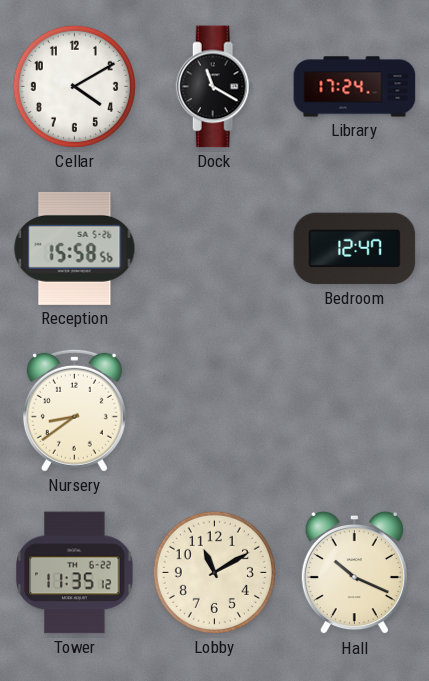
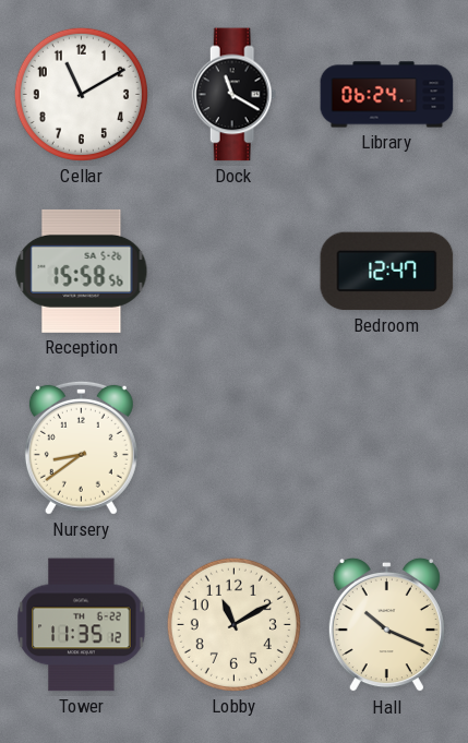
Cellar: 4:10 -> 11:10 (81, 94)
Library: 17:24 -> 06:24 (387, 95)
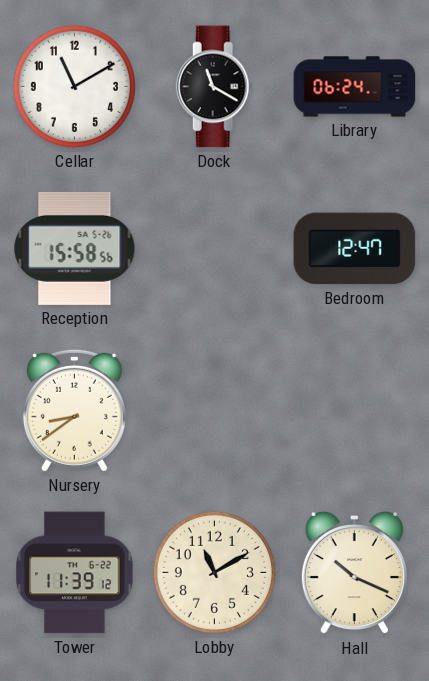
Tower: 11:35 -> 11:39 (75, 573)
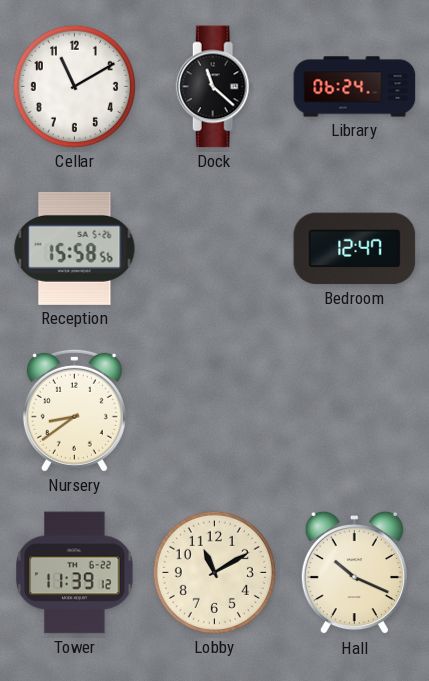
Dock: 11:20 -> 11:22 (215, 87)
